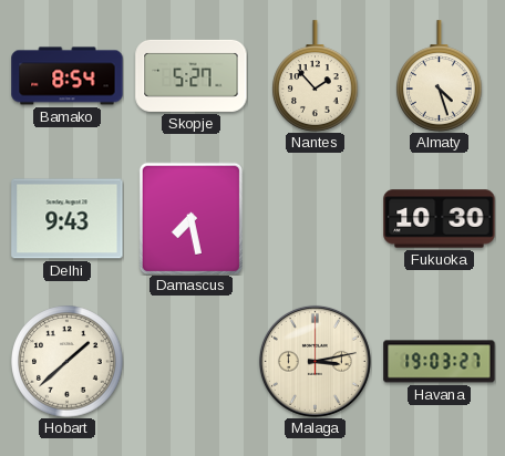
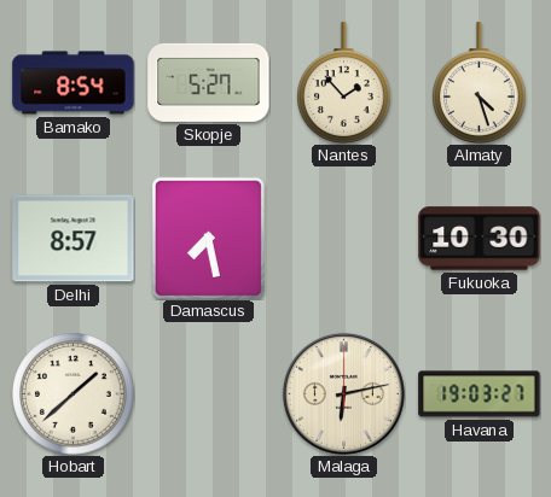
Delhi: 9:43 -> 8:57 (74, 239)
Malaga: 3:13 -> 6:13 (343, 393)
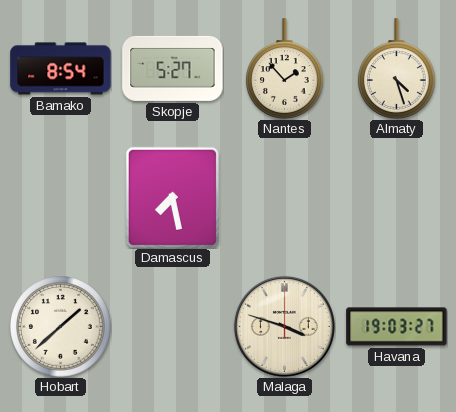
Delhi: 8:57 -> none (74, 239)
Fukuoka: 10:30 -> none (480, 239)
Malaga: 6:13 -> 3:48 (284, 326)
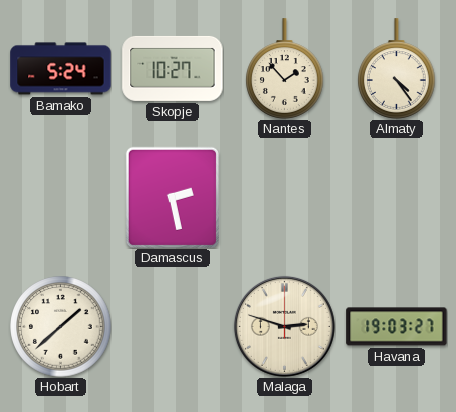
Bamako: 8:54 -> 5:24 (61, 69)
Skopje: 5:27 -> 10:27 (173, 68)
Almaty: 4:27 -> 4:24 (397, 69)
Damascus: 7:28 -> 2:28 (172, 197)
Malaga: 3:48 -> 2:48 (284, 326)
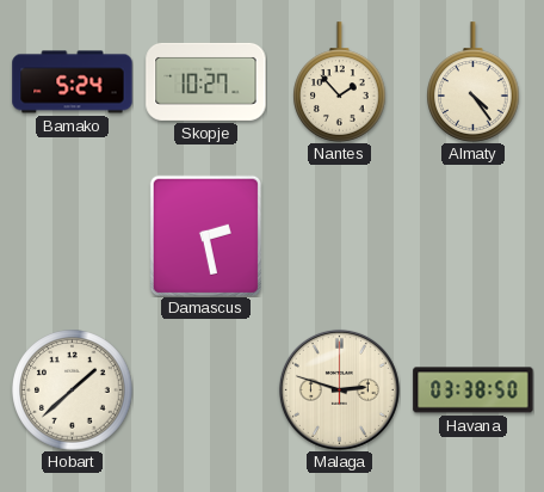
Havana: 19:03 -> 03:38 (474, 390)
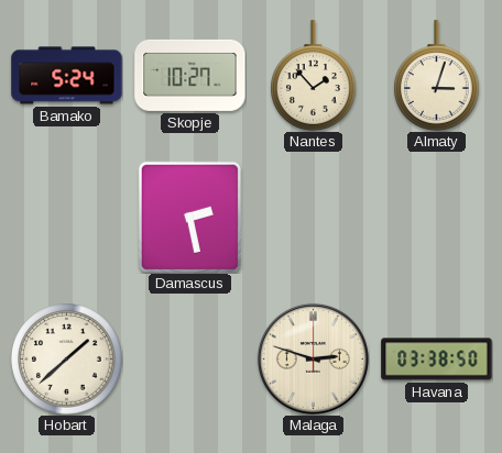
Almaty: 4:24 -> 3:03 (437, 76)
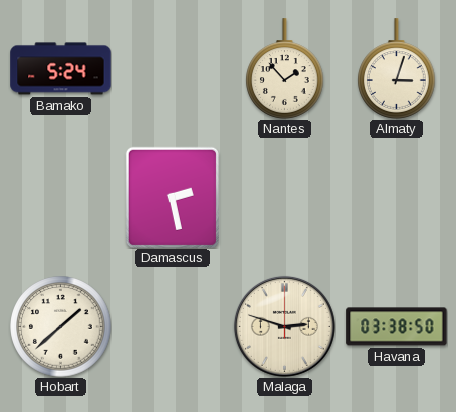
Skopje: 10:27 -> none (190, 75)
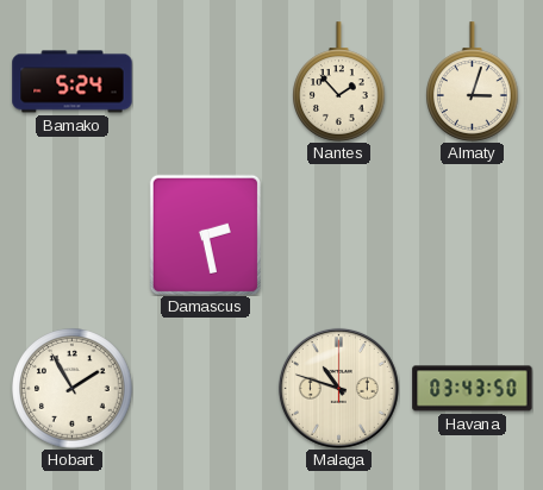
Hobart: 1:38 -> 1:55 (73, 389)
Malaga: 2:48 -> 10:48 (338, 388)
Havana: 03:38 -> 03:43 (473, 389)
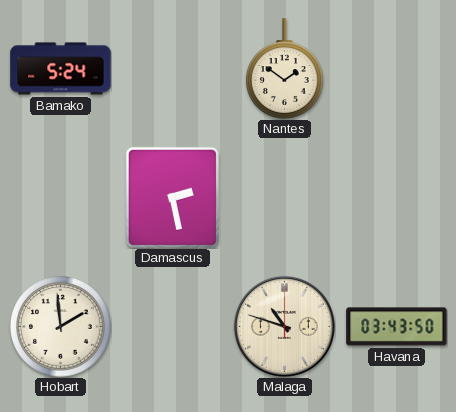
Nantes: 1:53 -> 1:51 (285, 69)
Almaty: 3:03 -> none (473, 82)
Hobart: 1:55 -> 1:59 (61, 327)
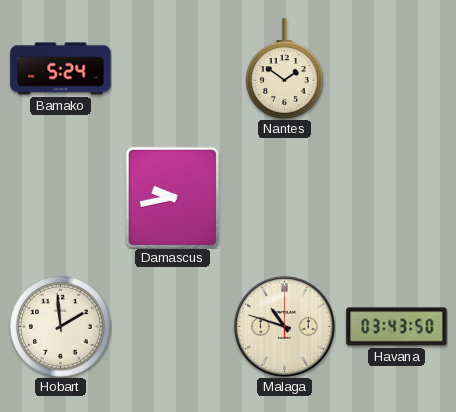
Damascus: 2:28 -> 9:43 (172, 197)
